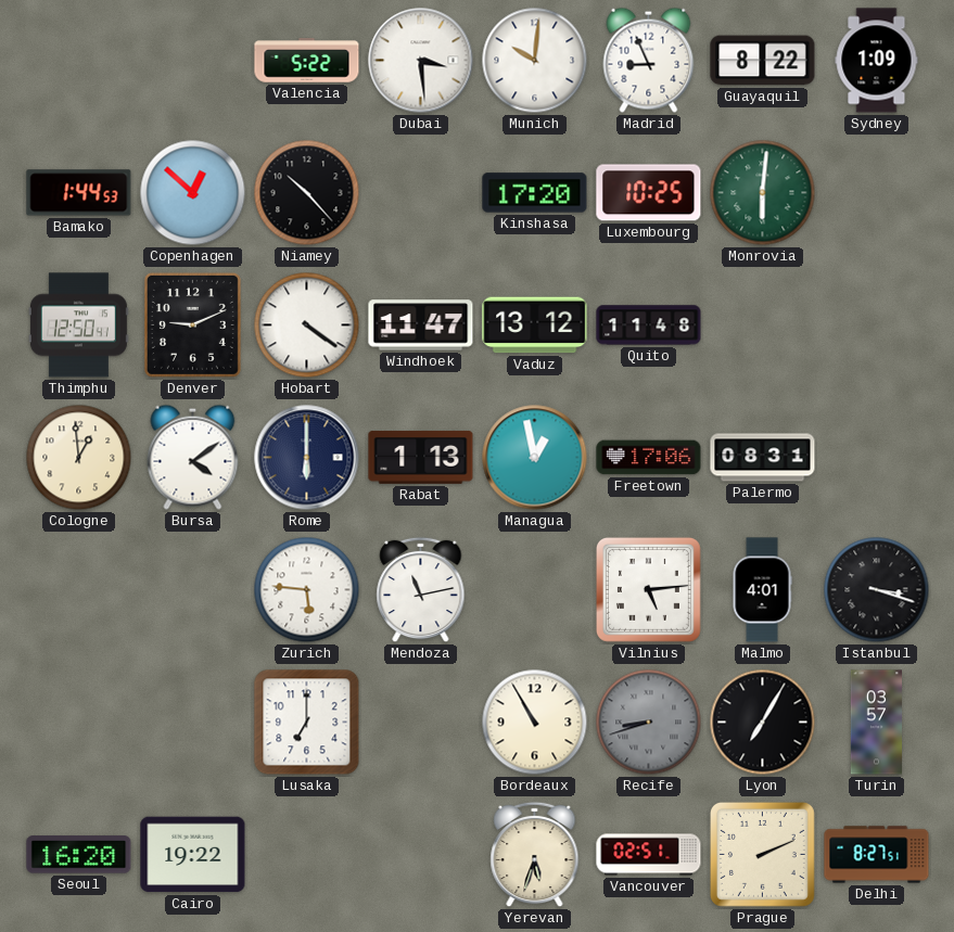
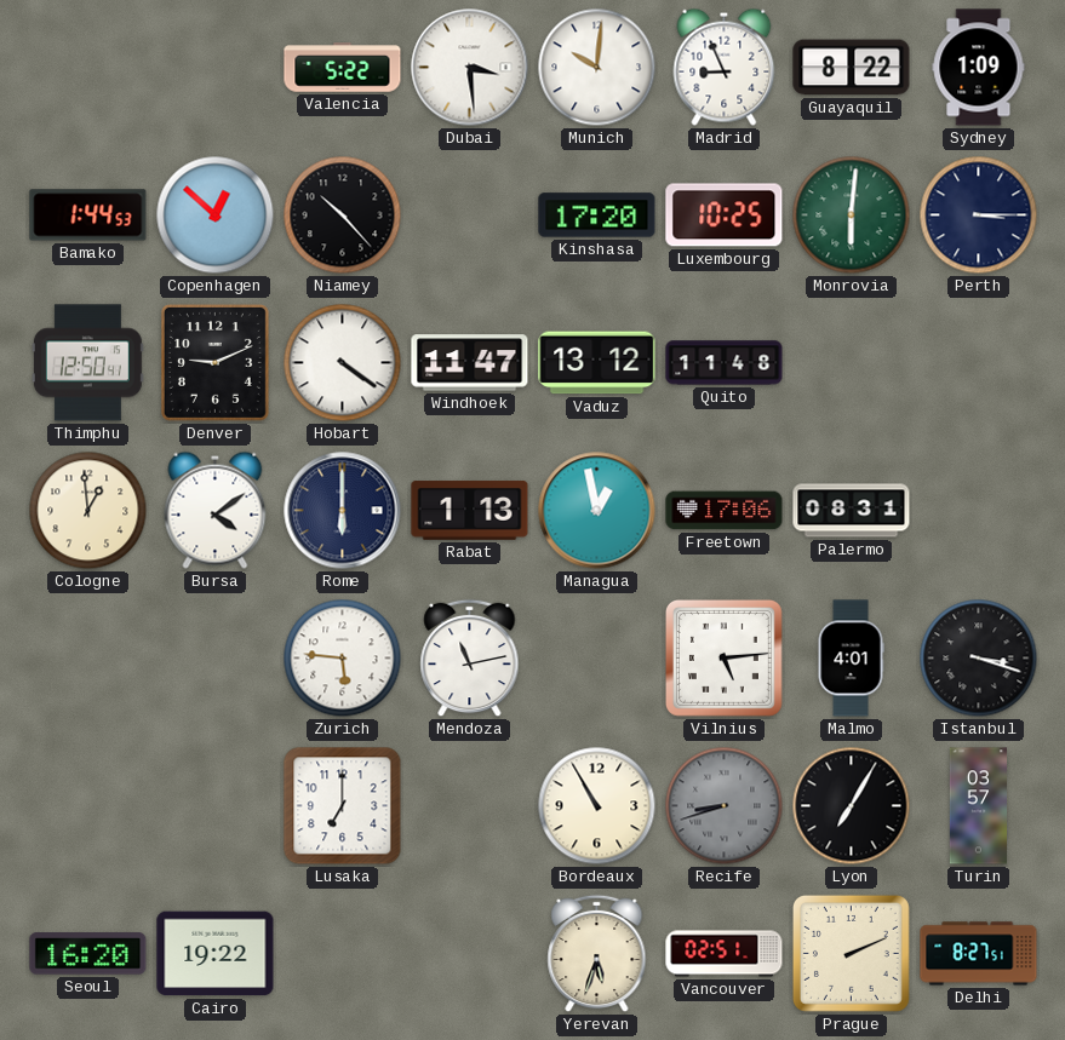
Perth: none -> 3:15 (979, 216)
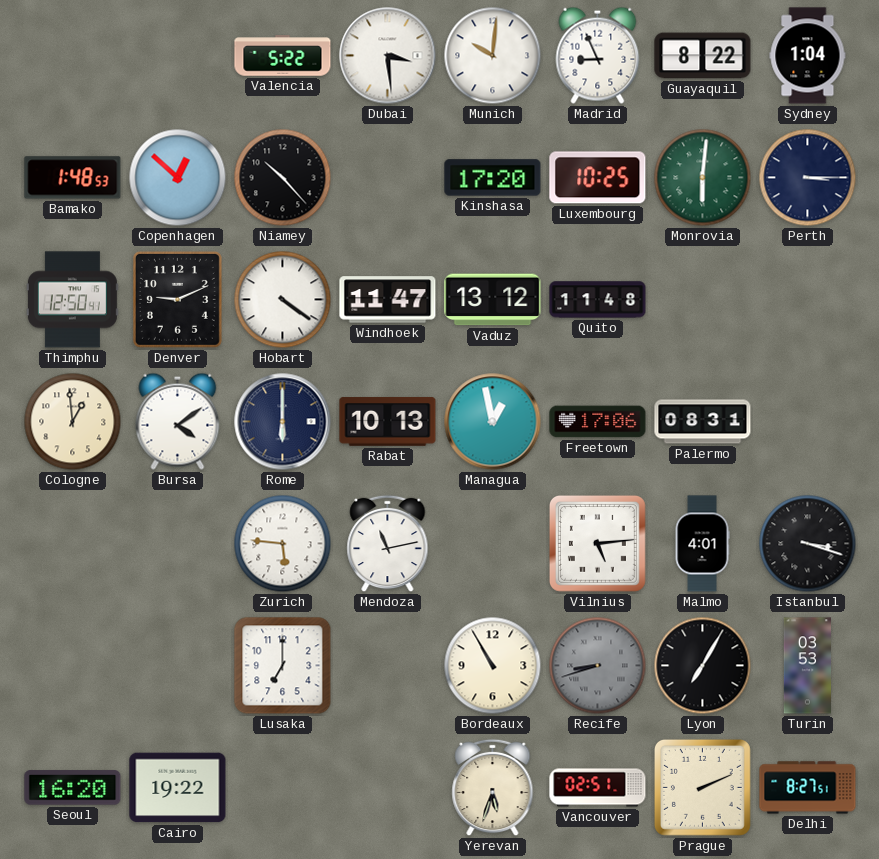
Sydney: 1:09 -> 1:04 (808, 56)
Bamako: 1:44 -> 1:48 (73, 178)
Rabat: 1:13 -> 10:13 (388, 422)
Turin: 03:57 -> 03:53 (807, 666)
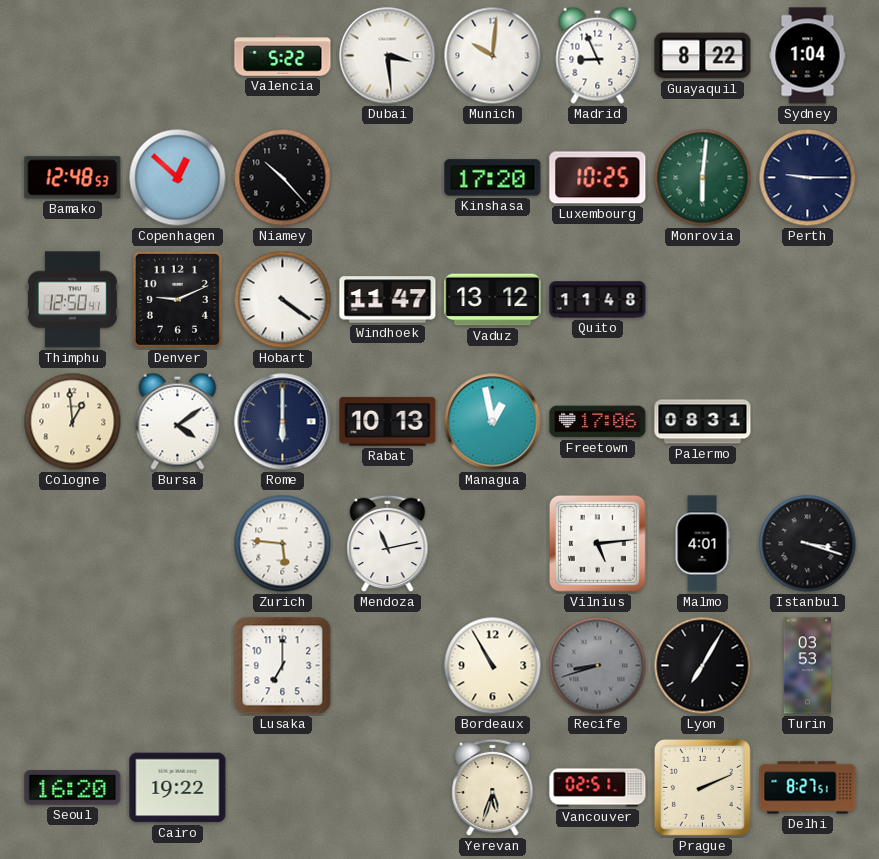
Bamako: 1:48 -> 12:48 (73, 178)
Perth: 3:15 -> 9:15 (808, 178)
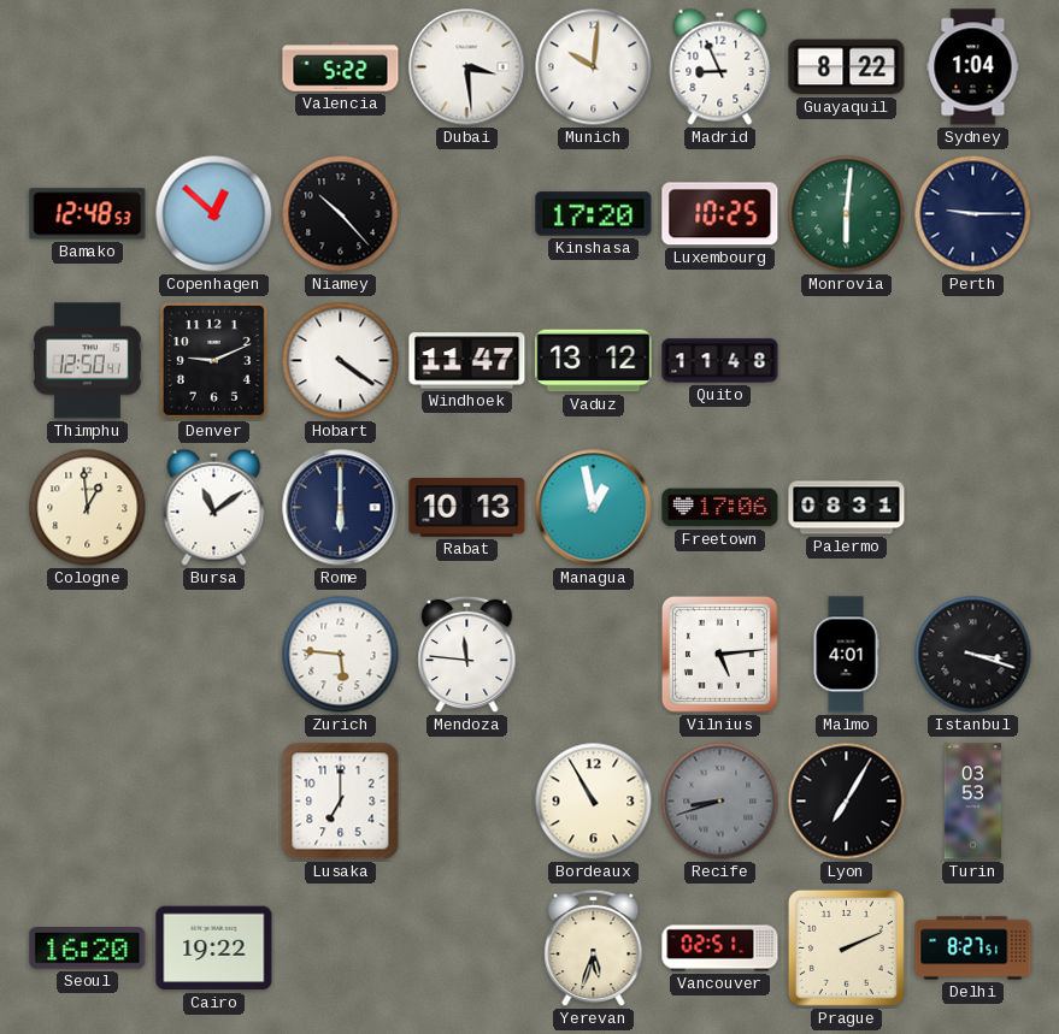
Bursa: 4:09 -> 11:09 (214, 507)
Mendoza: 11:13 -> 11:46 (467, 655)
